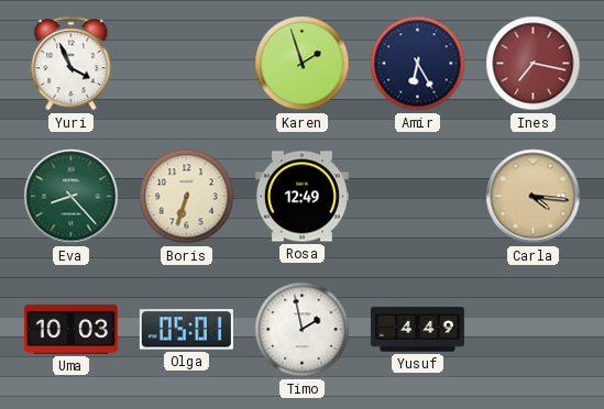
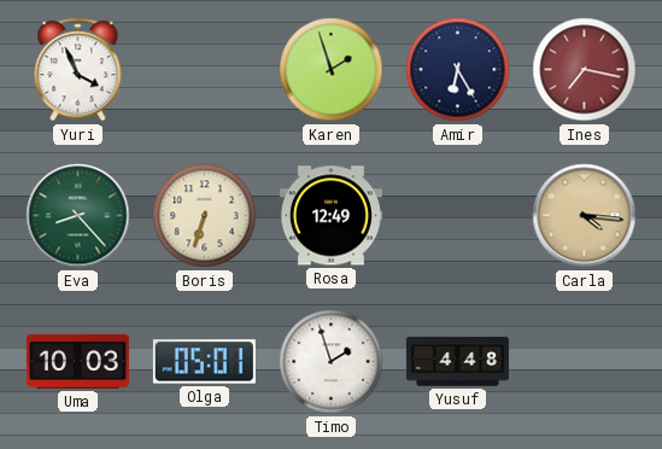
Timo: 1:58 -> 1:57 (332, 362)
Yusuf: 4:49 -> 4:48 (457, 362)
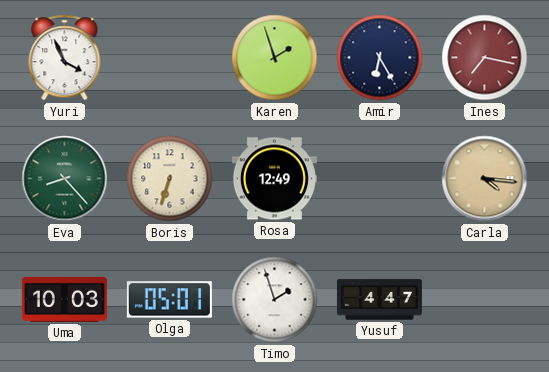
Yusuf: 4:48 -> 4:47 (379, 300)
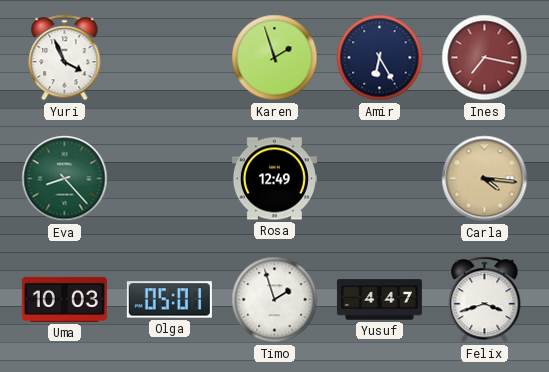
Boris: 6:33 -> none (170, 179)
Felix: none -> 3:42 (485, 300)
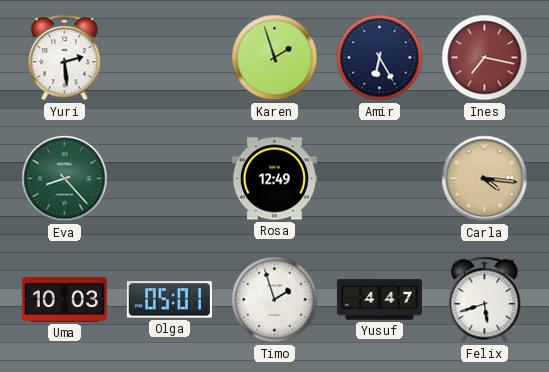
Yuri: 3:56 -> 2:29 (65, 58)
Felix: 3:42 -> 5:42 (485, 300)
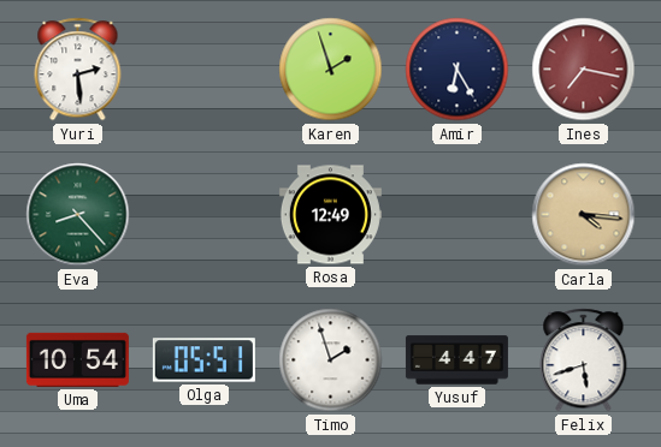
Uma: 10:03 -> 10:54 (77, 359)
Olga: 05:01 -> 05:51 (203, 360)
